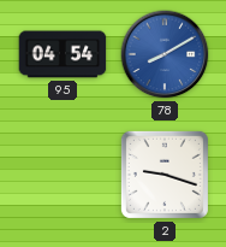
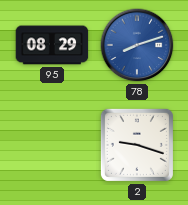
95: 04:54 -> 08:29 (52, 45)
78: 8:10 -> 8:12 (137, 45)
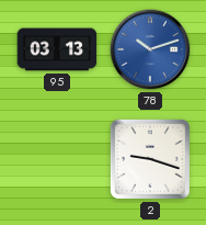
95: 08:29 -> 03:13 (57, 49)
78: 8:12 -> 10:12 (150, 49)
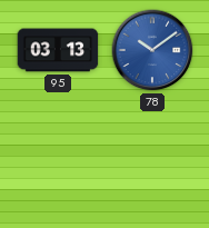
78: 10:12 -> 10:09 (152, 50)
2: 9:18 -> none (150, 159)
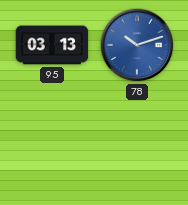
78: 10:09 -> 10:12 (137, 45)
